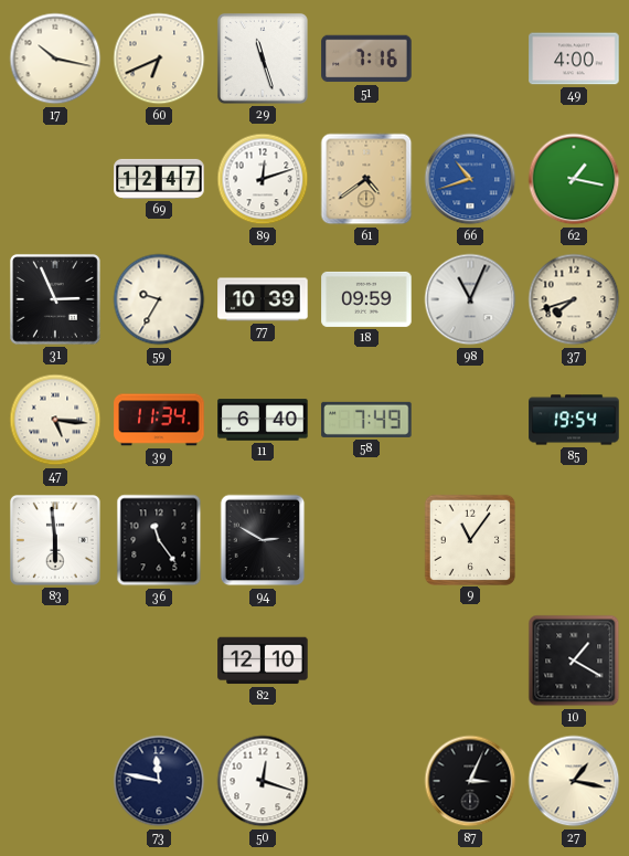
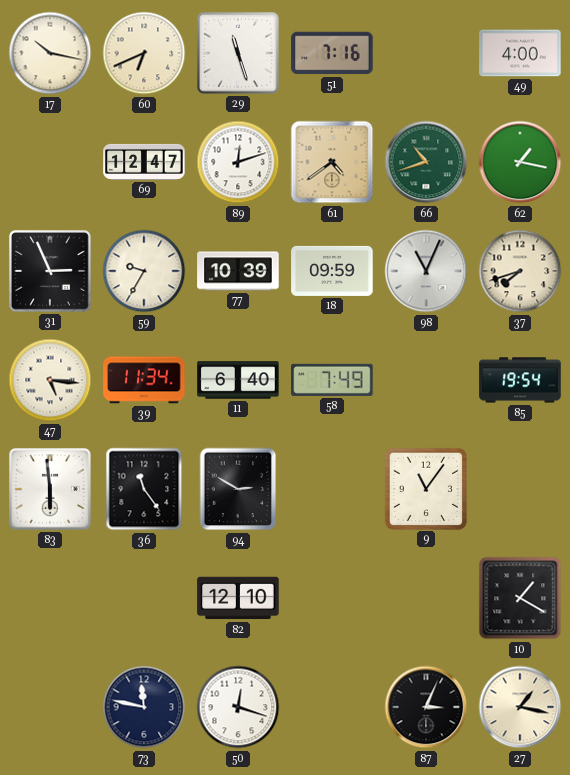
66 dial: blue -> green (426, 162)
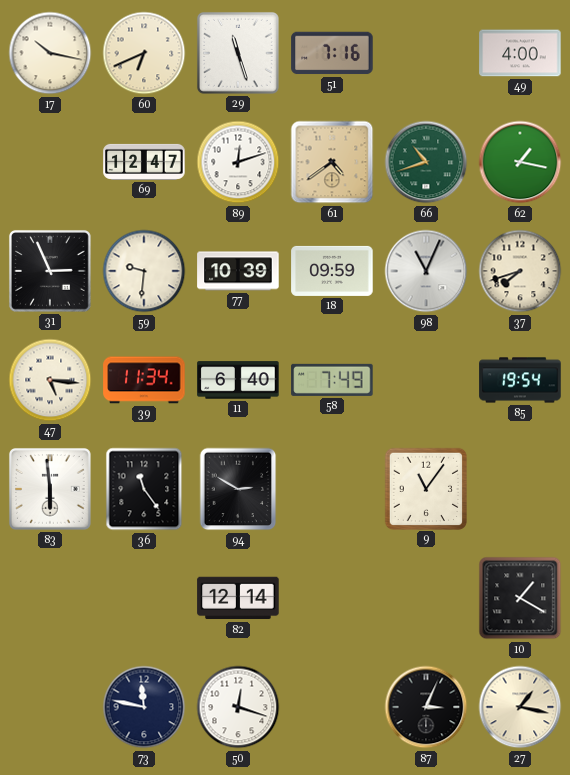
59: 9:35 -> 9:31 (144, 271)
82: 12:10 -> 12:14 (238, 598)
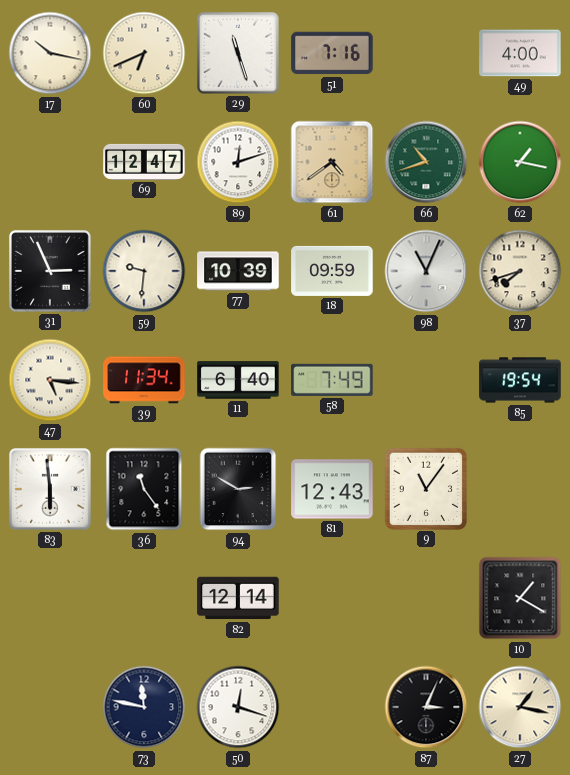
81: none -> 12:43 (332, 489)
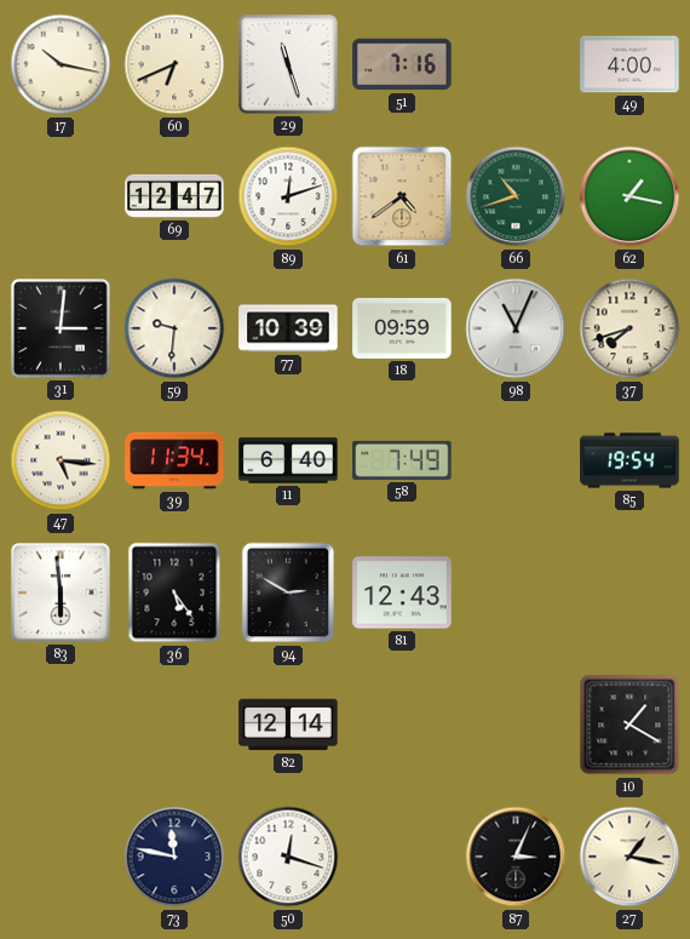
31: 2:56 -> 3:01 (61, 328)
36: 11:24 -> 5:24 (174, 592)
9: 11:06 -> none (425, 488)
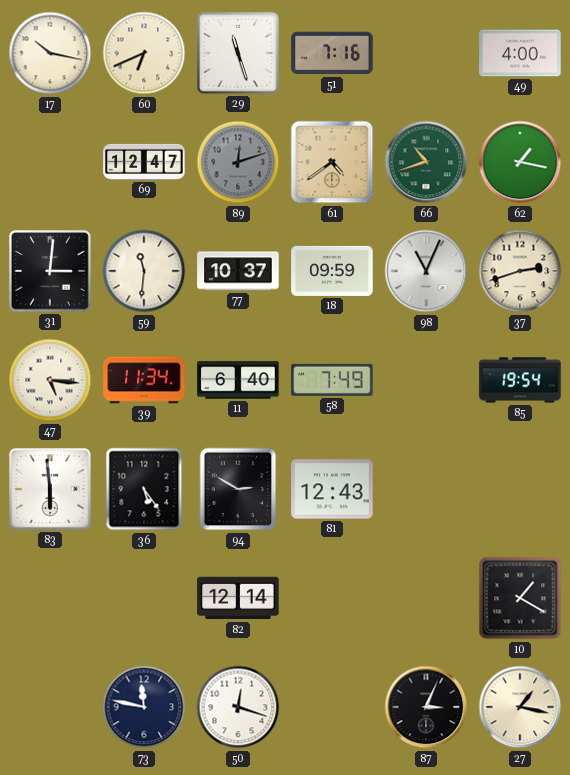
89 dial: white -> grey (238, 162)
59: 9:31 -> 11:31 (144, 271)
77: 10:39 -> 10:37 (238, 271)
37: 7:42 -> 2:42 (520, 271)
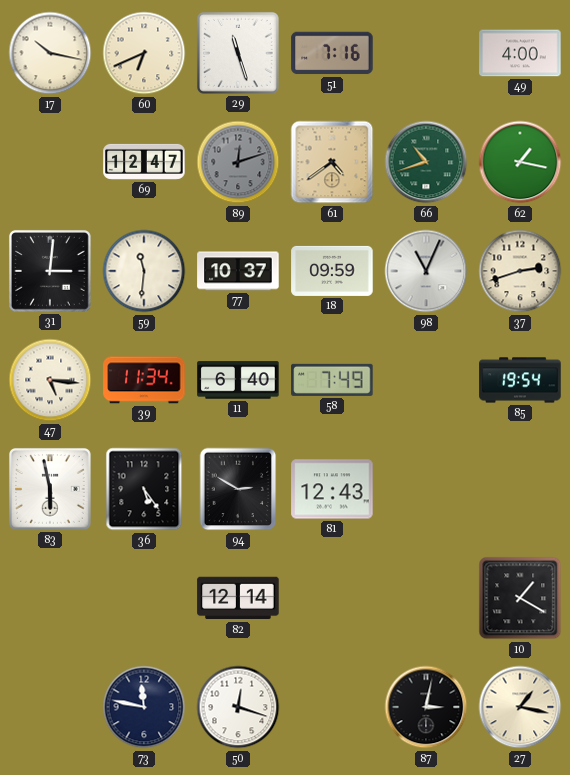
83: 5:59 -> 5:58 (50, 489)
87: 3:04 -> 3:02 (426, 707)
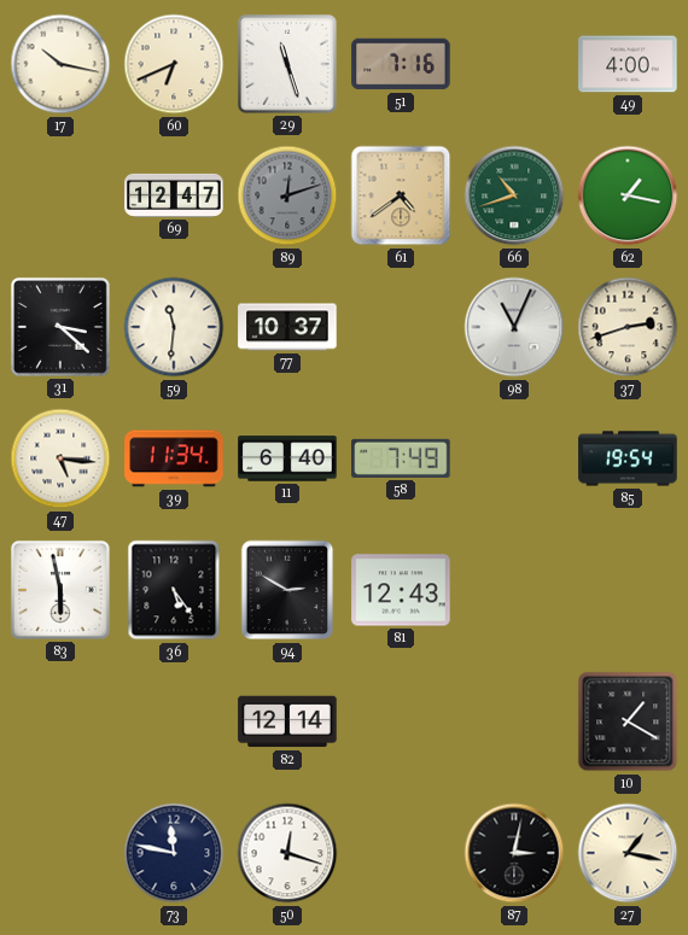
31: 3:01 -> 3:22 (60, 327)
18: 09:59 -> none (332, 271)
